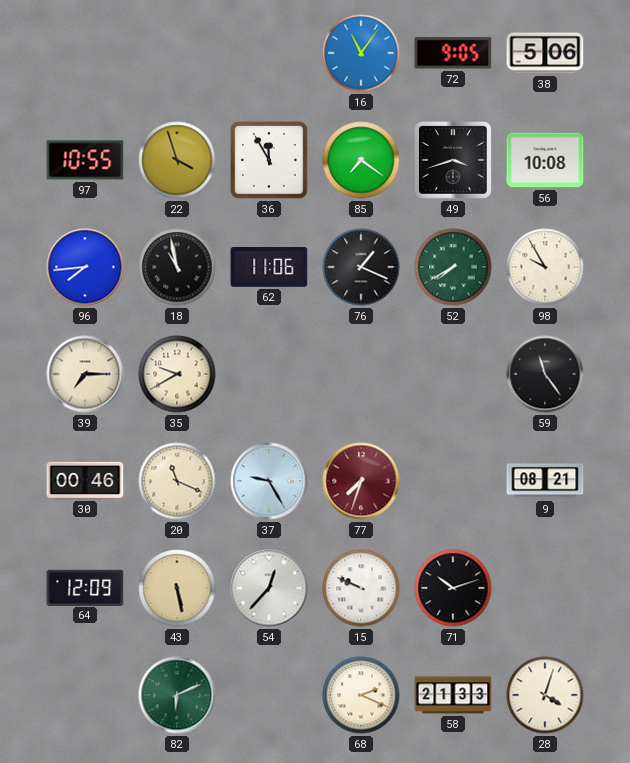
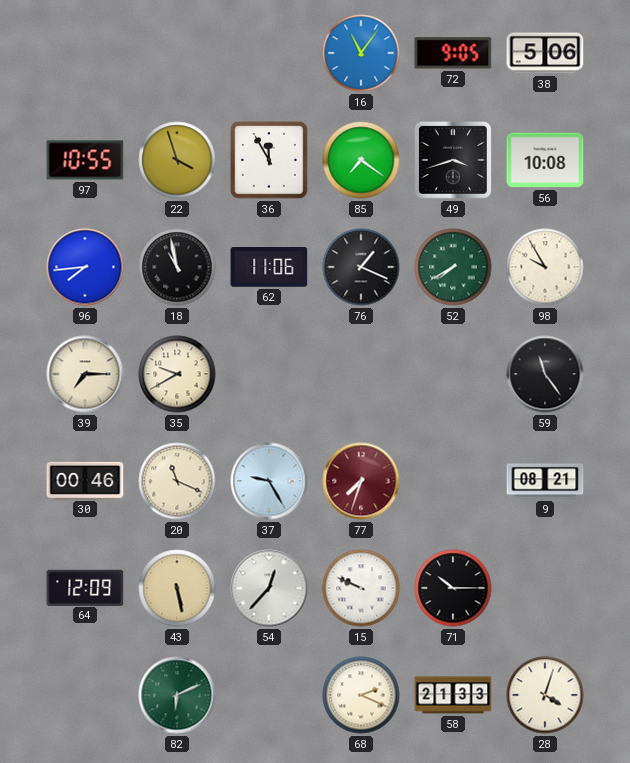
71: 10:12 -> 10:15 (453, 588)
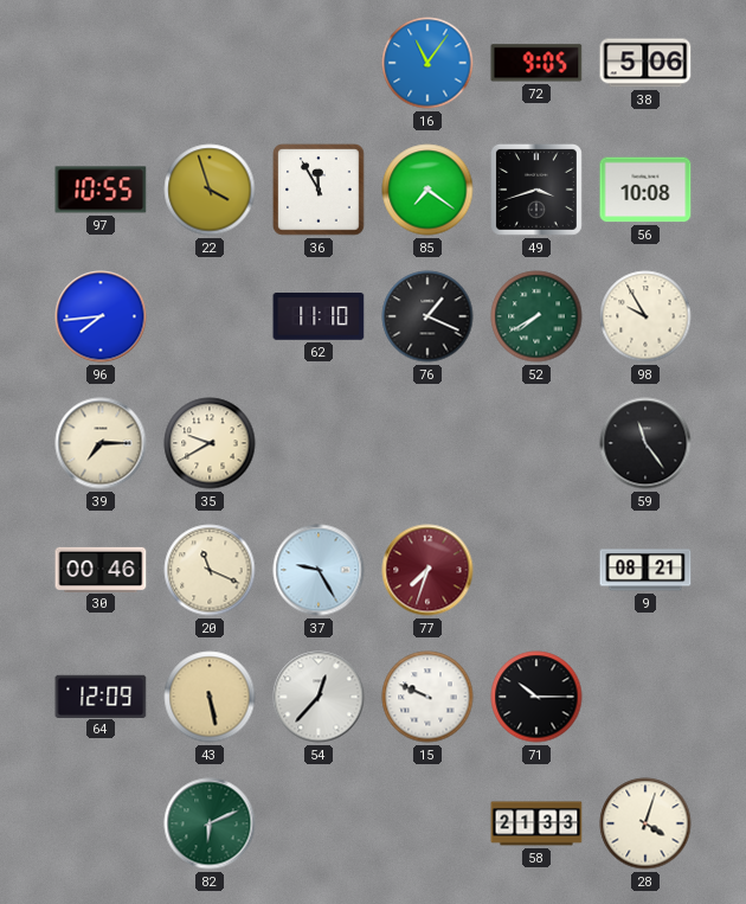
18: 10:58 -> none (177, 267)
62: 11:06 -> 11:10 (319, 318)
68: 2:19 -> none (361, 695)
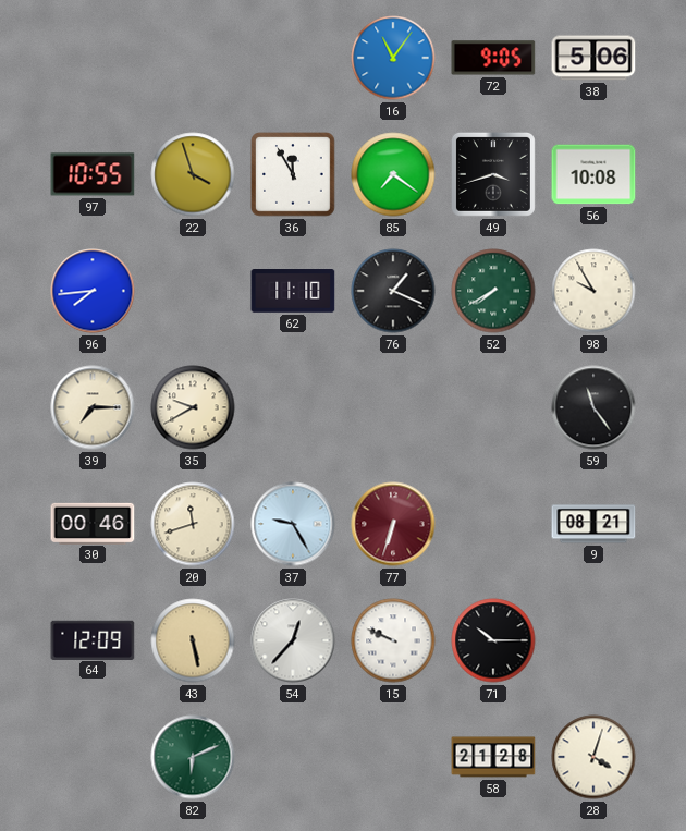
20: 11:19 -> 11:42 (193, 524)
77: 7:33 -> 6:33 (393, 524)
58: 21:33 -> 21:28 (493, 757)
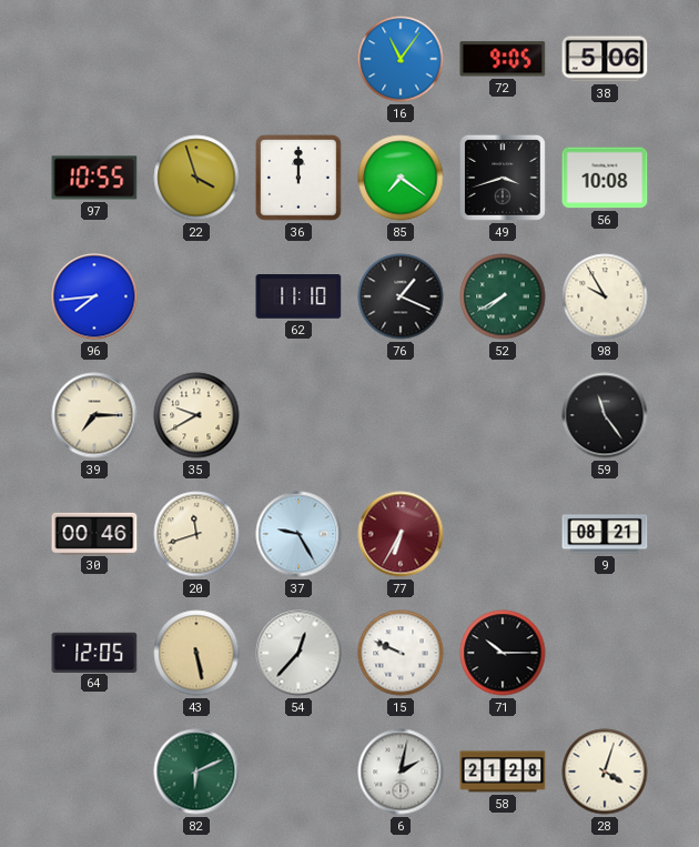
36: 11:55 -> 12:00 (300, 179)
77: 6:33 -> 6:35 (401, 534)
64: 12:09 -> 12:05 (94, 652)
6: none -> 2:02 (401, 772)
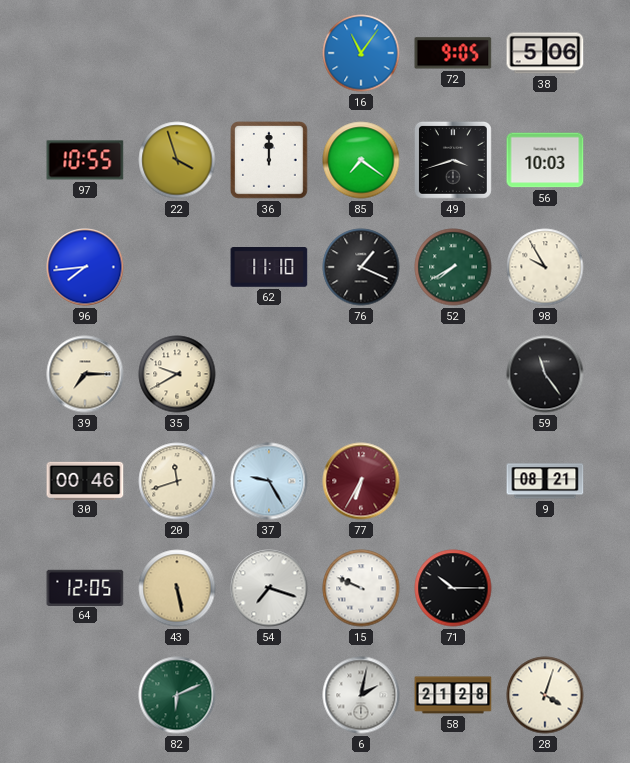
56: 10:08 -> 10:03 (545, 160)
54: 12:37 -> 7:18 (269, 588)
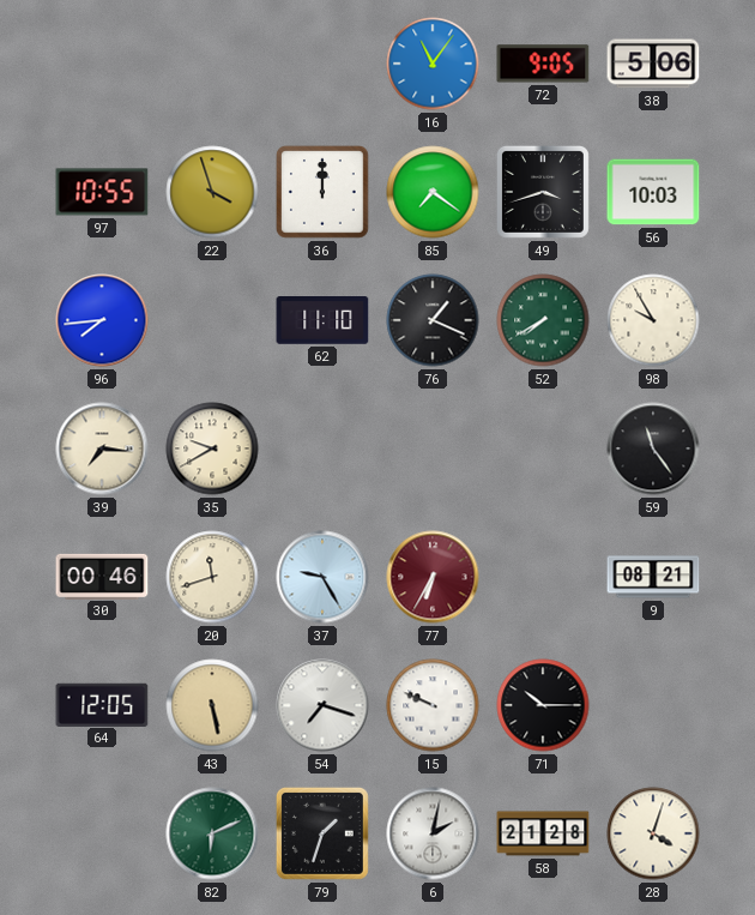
39: 7:15 -> 7:16 (102, 449)
79: none -> 1:33 (322, 833)
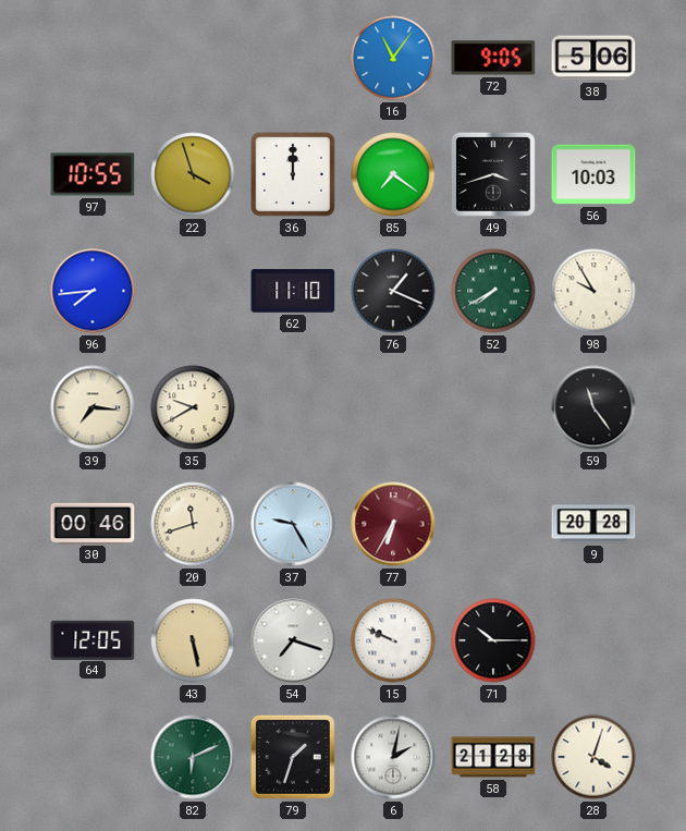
9: 08:21 -> 20:28 (593, 524)
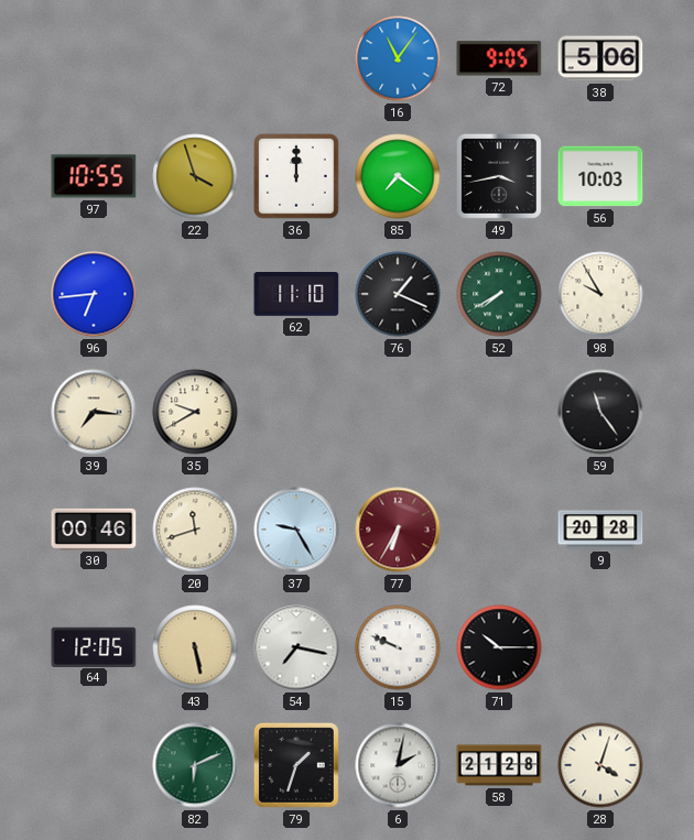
49: 3:42 -> 3:43 (499, 176)
96: 7:44 -> 6:44 (94, 294)
54: 7:18 -> 7:17 (296, 647)
